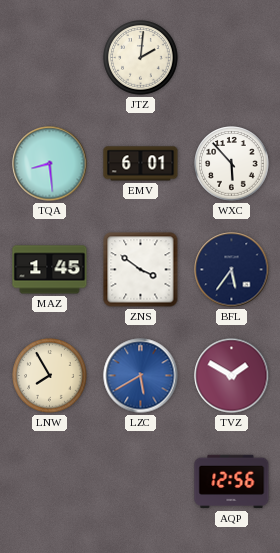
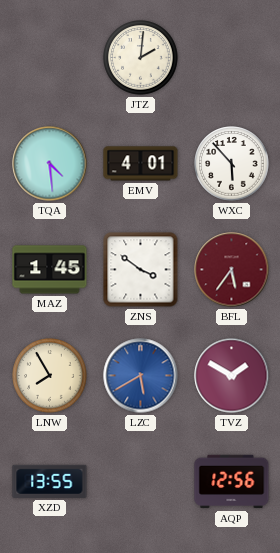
TQA: 8:29 -> 4:29 (50, 164)
EMV: 6:01 -> 4:01 (141, 164)
BFL dial: navy -> burgundy (232, 270)
XZD: none -> 13:55 (50, 481)
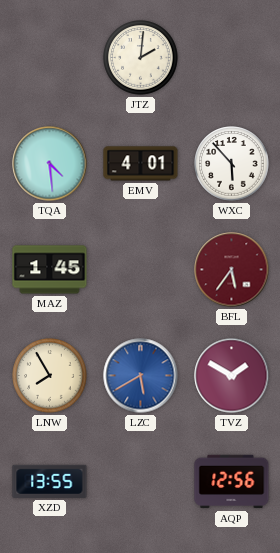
ZNS: 3:51 -> none (141, 270)
